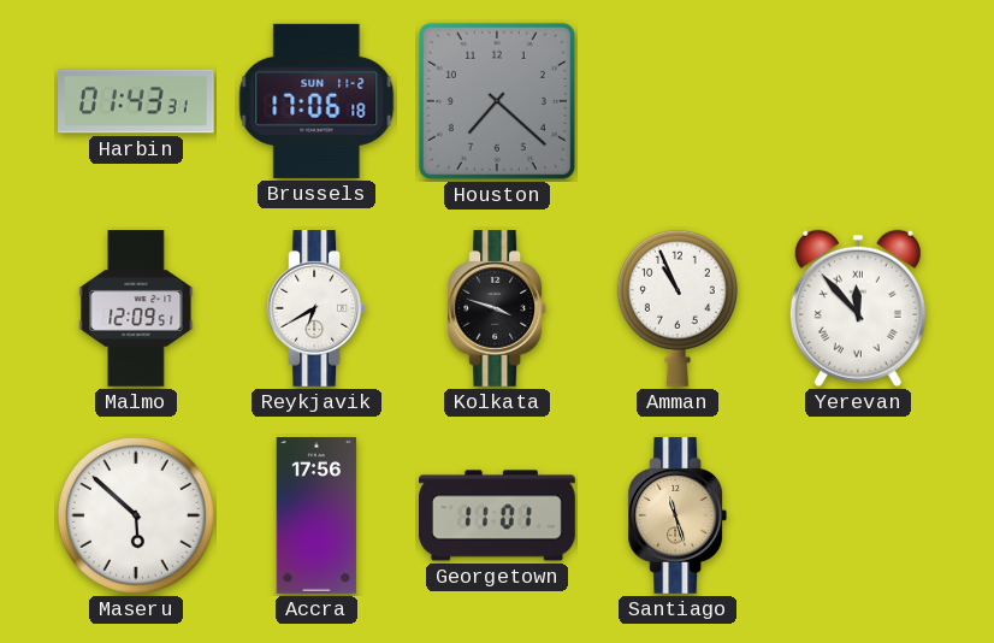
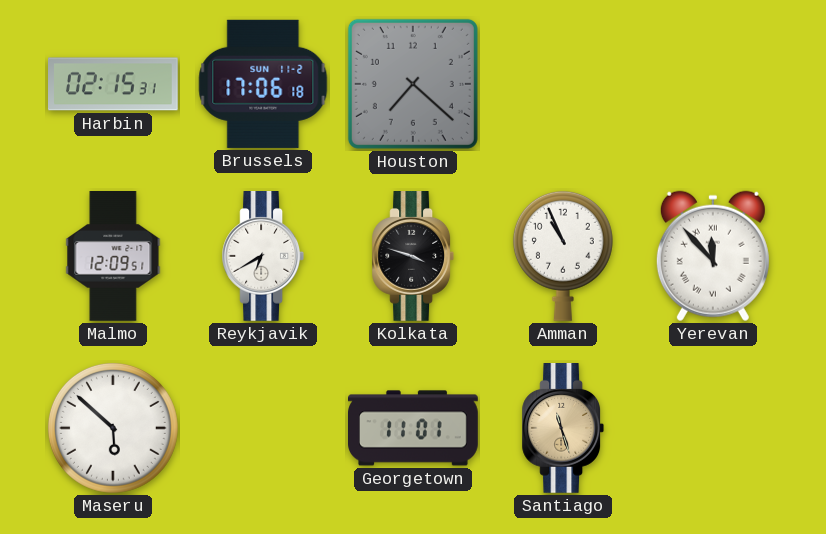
Harbin: 01:43 -> 02:15 (114, 84)
Accra: 17:56 -> none (316, 517)
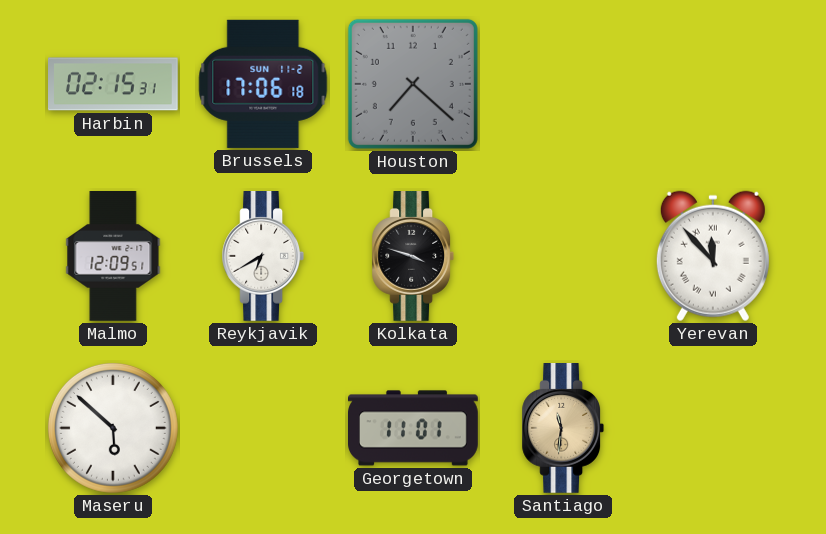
Amman: 10:56 -> none (563, 256)
Santiago: 11:27 -> 11:31 (563, 429)
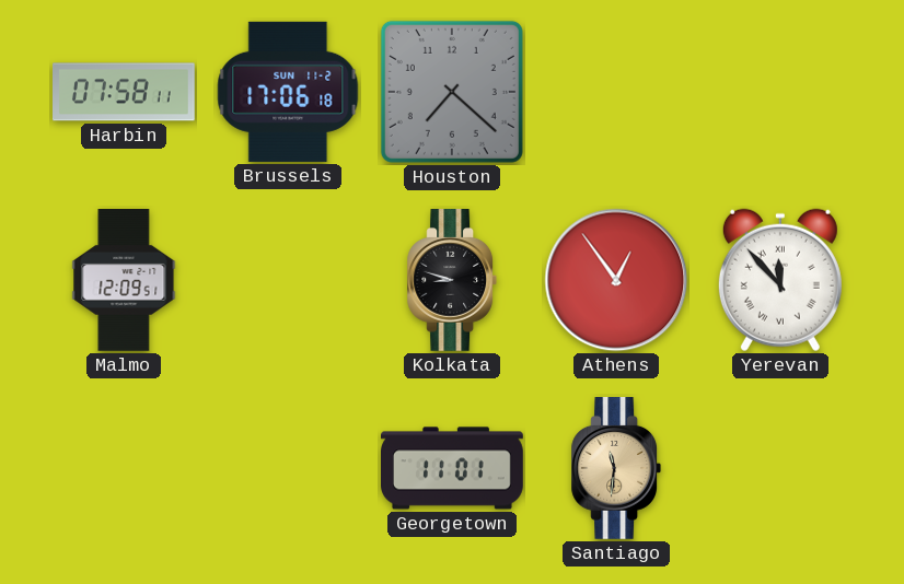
Harbin: 02:15 -> 07:58 (125, 92)
Reykjavik: 6:40 -> none (263, 257)
Kolkata: 3:48 -> 8:48 (452, 281)
Athens: none -> 12:54 (616, 280)
Maseru: 5:52 -> none (113, 428)
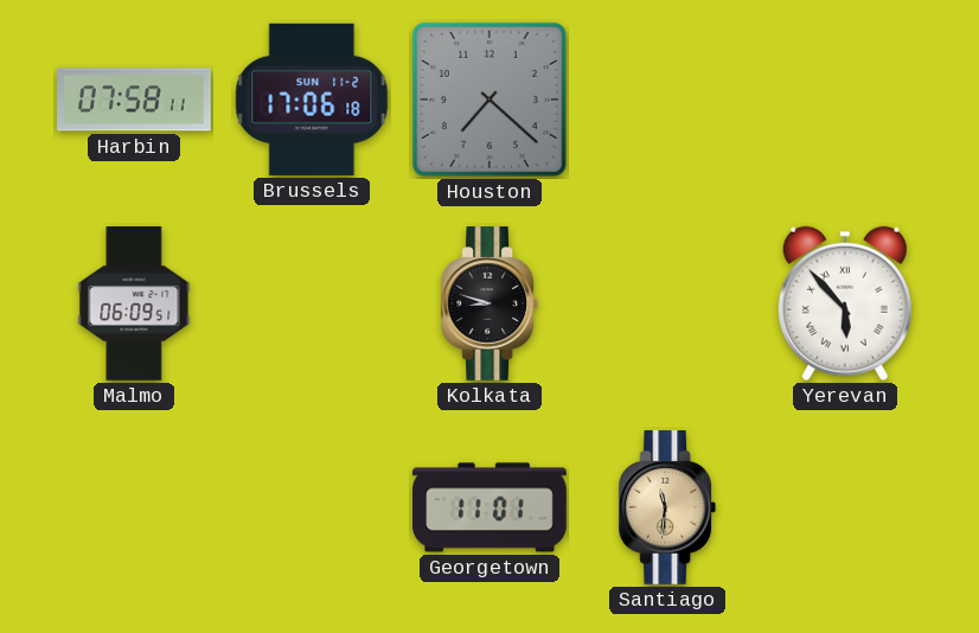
Malmo: 12:09 -> 06:09 (134, 305)
Athens: 12:54 -> none (616, 280)
Yerevan: 11:53 -> 5:53 (845, 303)
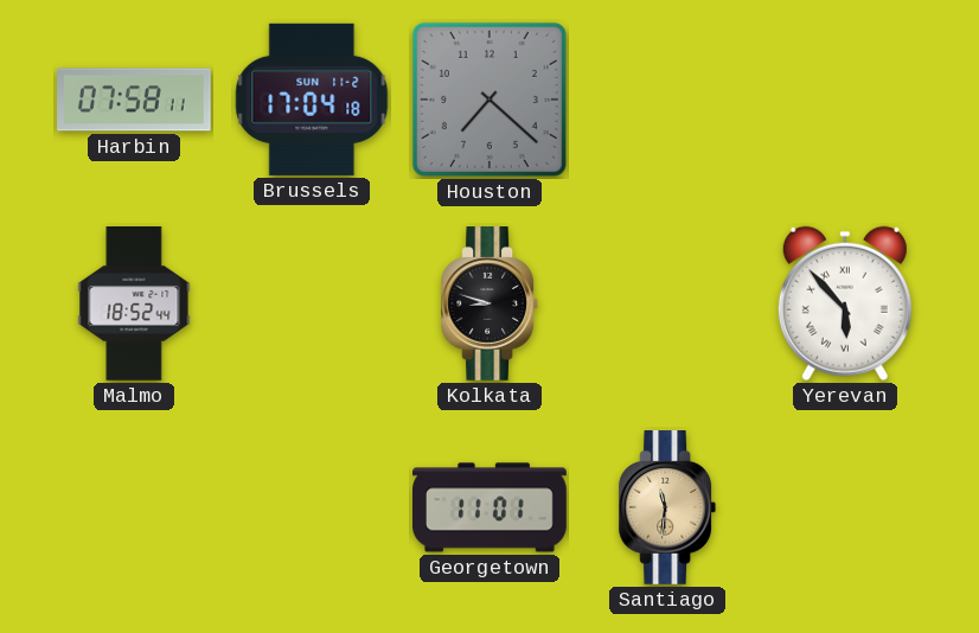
Brussels: 17:06 -> 17:04 (312, 100)
Malmo: 06:09 -> 18:52 (134, 305)
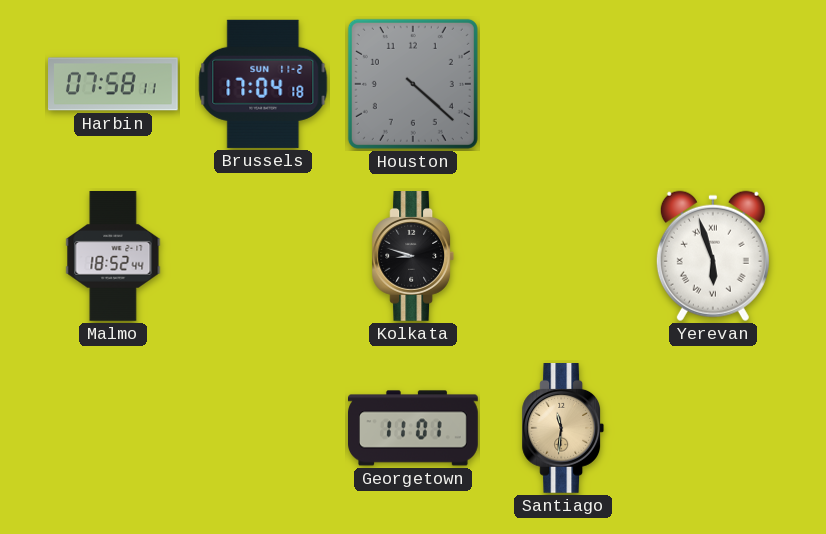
Houston: 7:22 -> 4:22 (413, 84)
Yerevan: 5:53 -> 5:57 (713, 256)
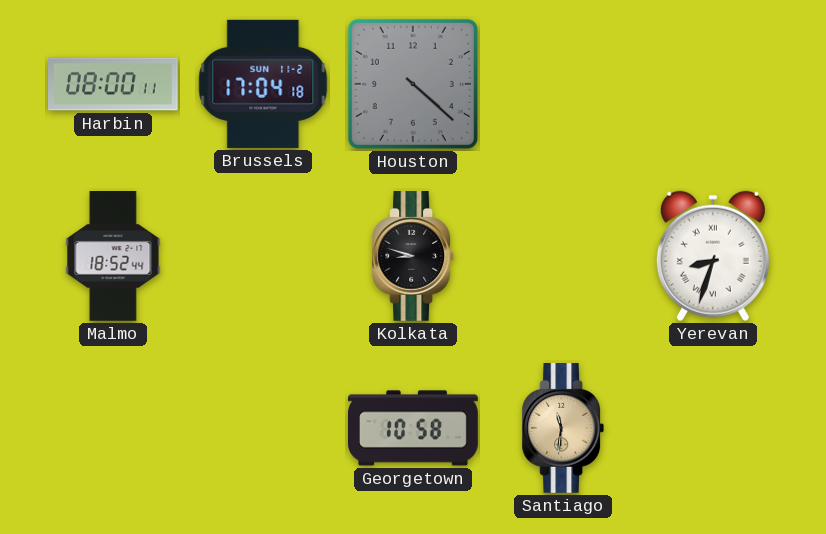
Harbin: 07:58 -> 08:00 (114, 84)
Yerevan: 5:57 -> 8:33 (713, 256)
Georgetown: 11:01 -> 10:58 (414, 428)
